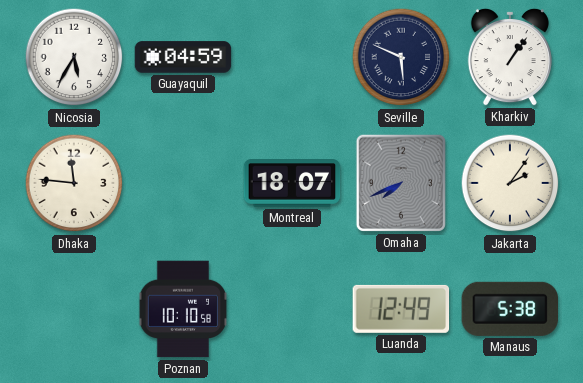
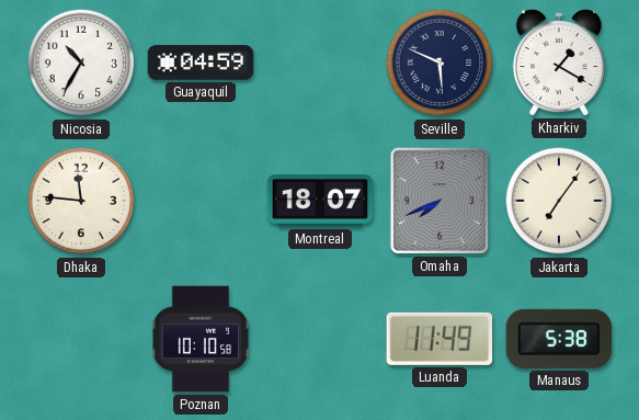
Nicosia: 5:35 -> 10:35 (81, 63)
Kharkiv: 1:06 -> 1:20 (559, 63)
Jakarta: 2:06 -> 7:06 (559, 201)
Luanda: 12:49 -> 11:49 (440, 339)
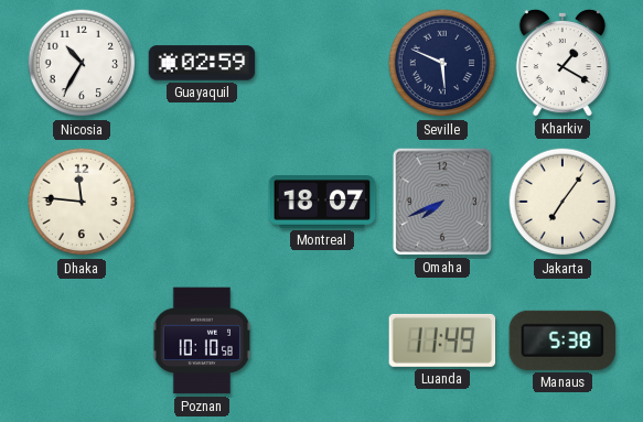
Guayaquil: 04:59 -> 02:59 (202, 63)
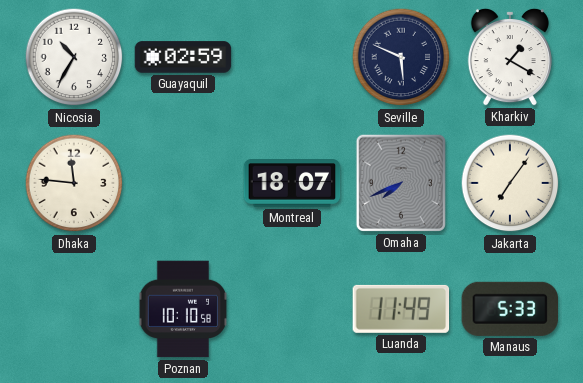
Manaus: 5:38 -> 5:33 (510, 309)
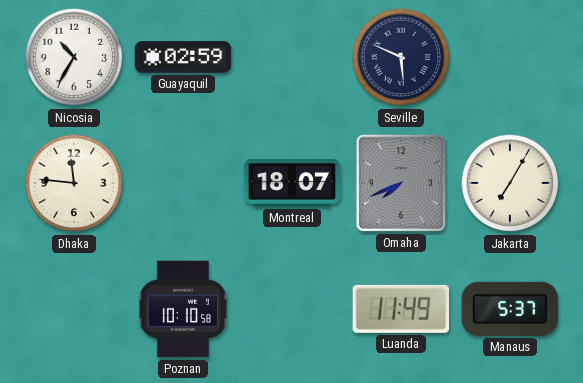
Kharkiv: 1:20 -> none (510, 57)
Jakarta: 7:06 -> 7:05 (510, 183)
Manaus: 5:33 -> 5:37 (510, 309)
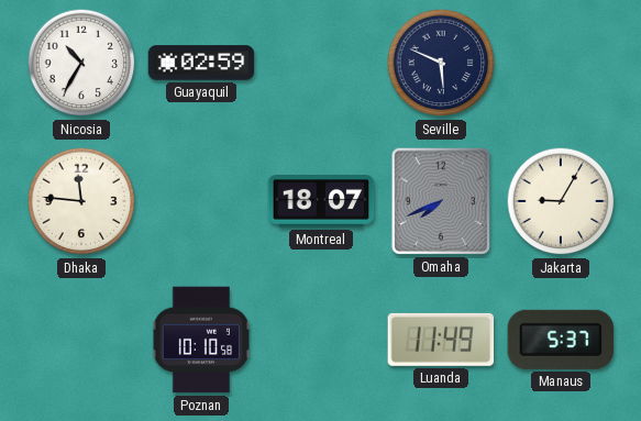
Jakarta: 7:05 -> 9:05 (561, 201)
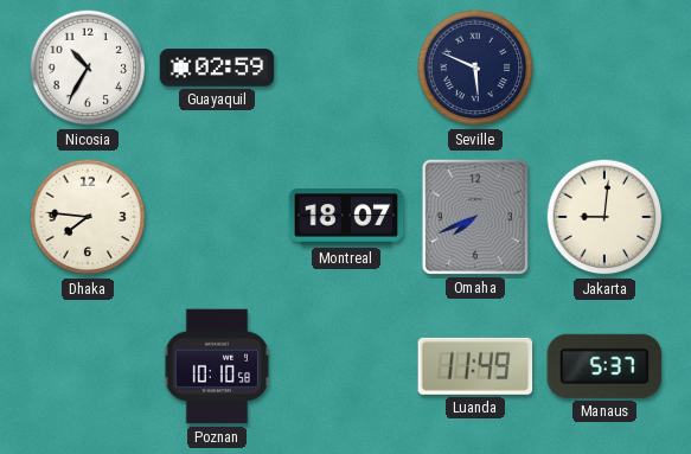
Dhaka: 11:46 -> 7:46 (88, 217)
Jakarta: 9:05 -> 9:01 (604, 217)
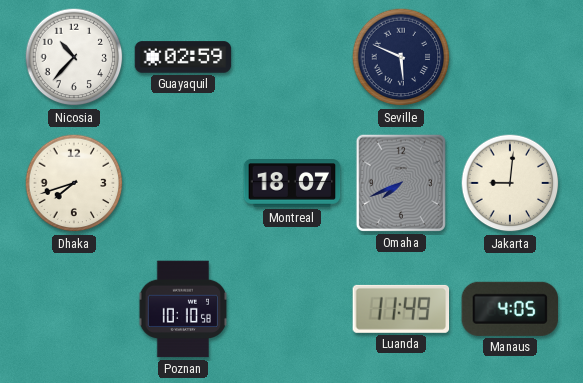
Nicosia: 10:35 -> 10:37 (74, 57)
Dhaka: 7:46 -> 7:42 (74, 183)
Manaus: 5:37 -> 4:05 (510, 309)
